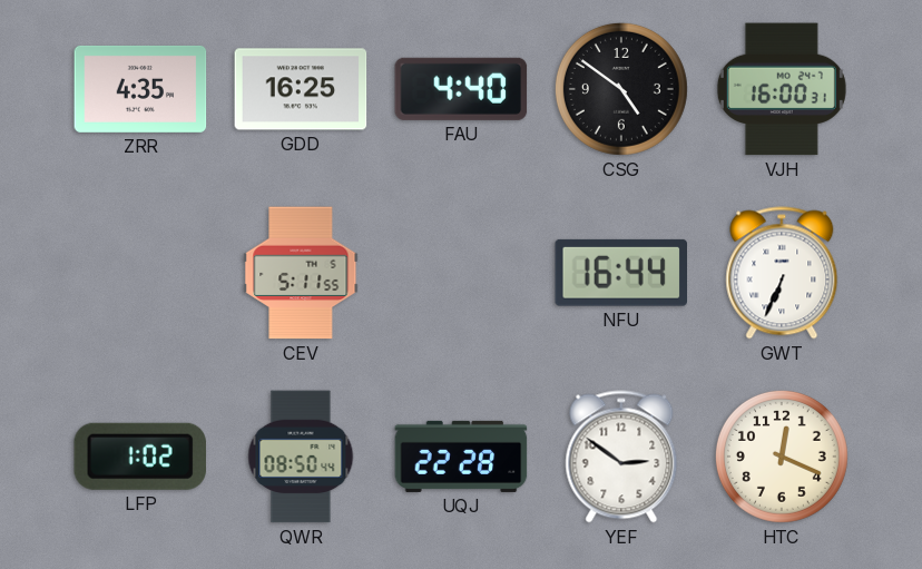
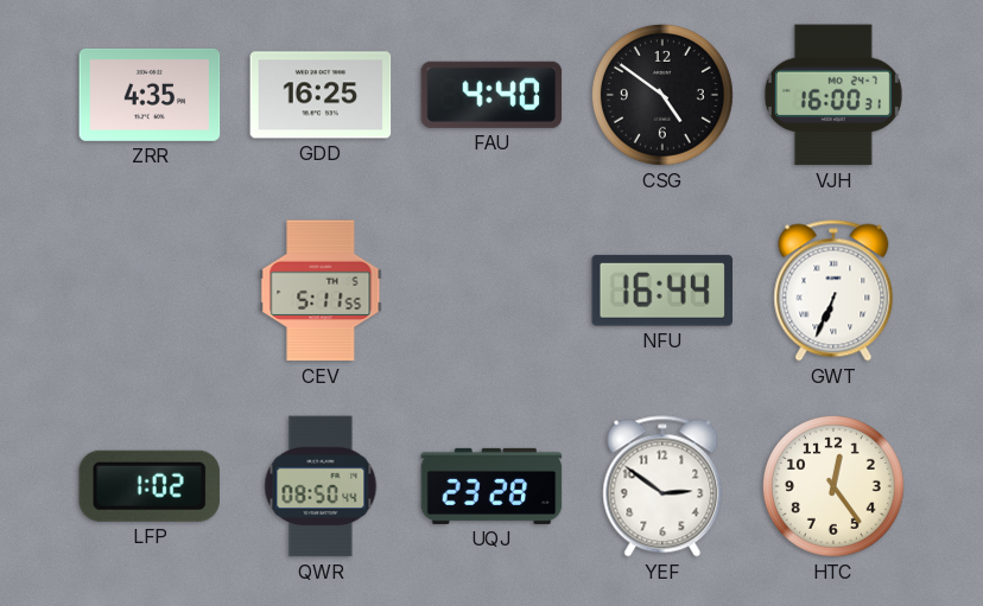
UQJ: 22:28 -> 23:28 (491, 486)
HTC: 12:19 -> 12:24 (833, 486)
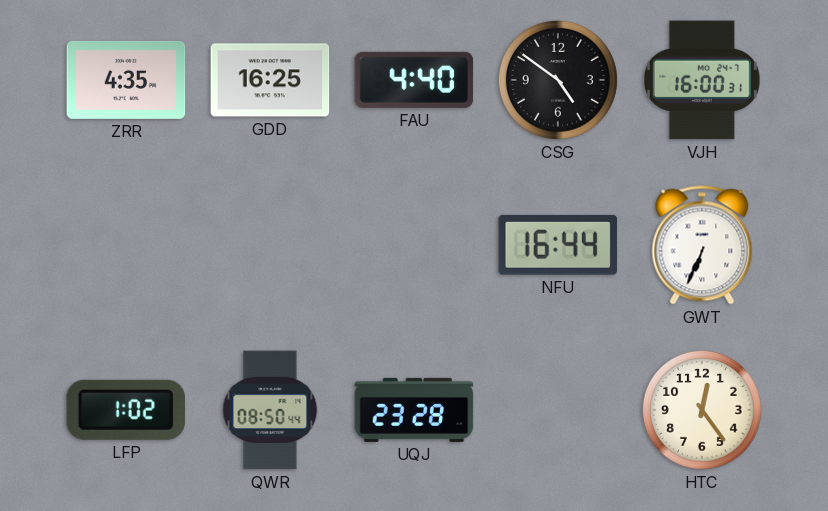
CEV: 5:11 -> none (321, 291)
YEF: 2:51 -> none (662, 486)
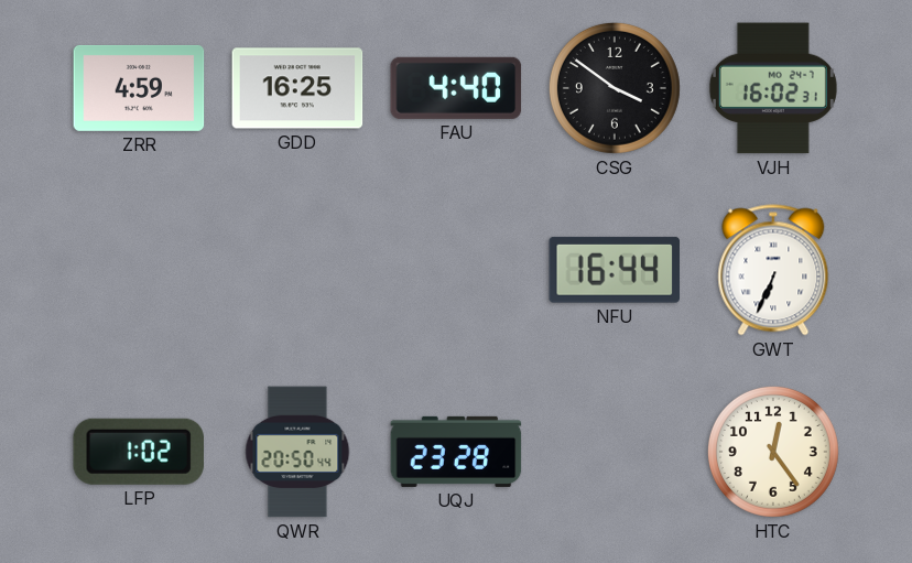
ZRR: 4:35 -> 4:59 (139, 88)
CSG: 4:51 -> 3:51 (615, 88)
VJH: 16:00 -> 16:02 (773, 88)
QWR: 08:50 -> 20:50 (297, 452)
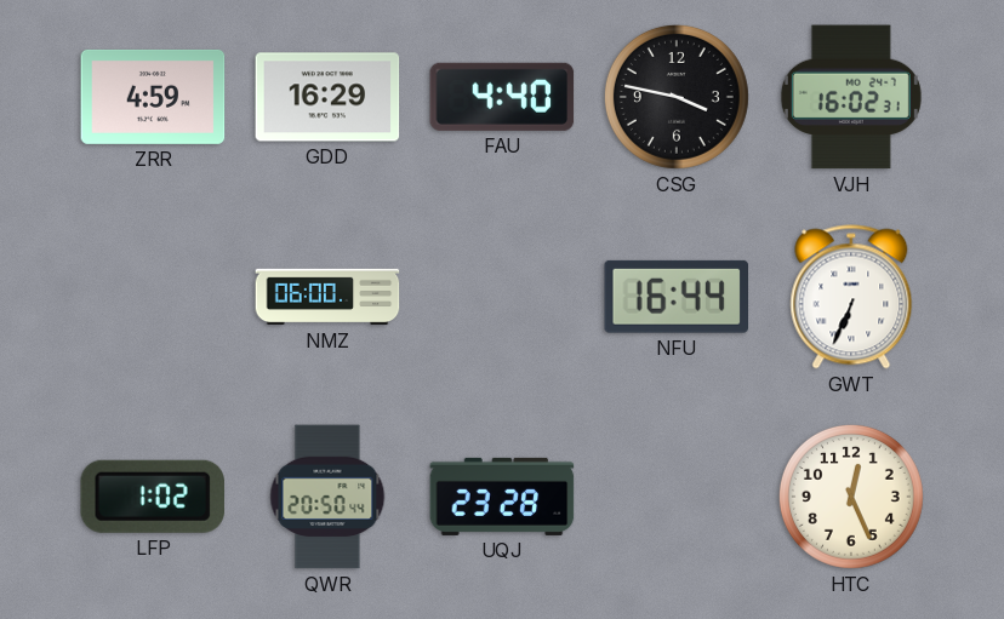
GDD: 16:25 -> 16:29 (327, 97)
CSG: 3:51 -> 3:47 (677, 97)
NMZ: none -> 06:00 (327, 297)
HTC: 12:24 -> 12:26 (851, 497)
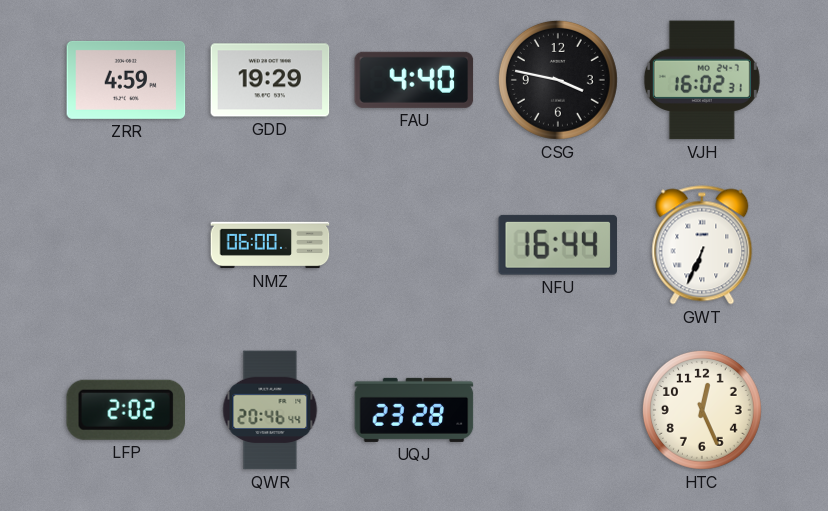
GDD: 16:29 -> 19:29 (270, 80)
LFP: 1:02 -> 2:02 (126, 410)
QWR: 20:50 -> 20:46 (270, 410)
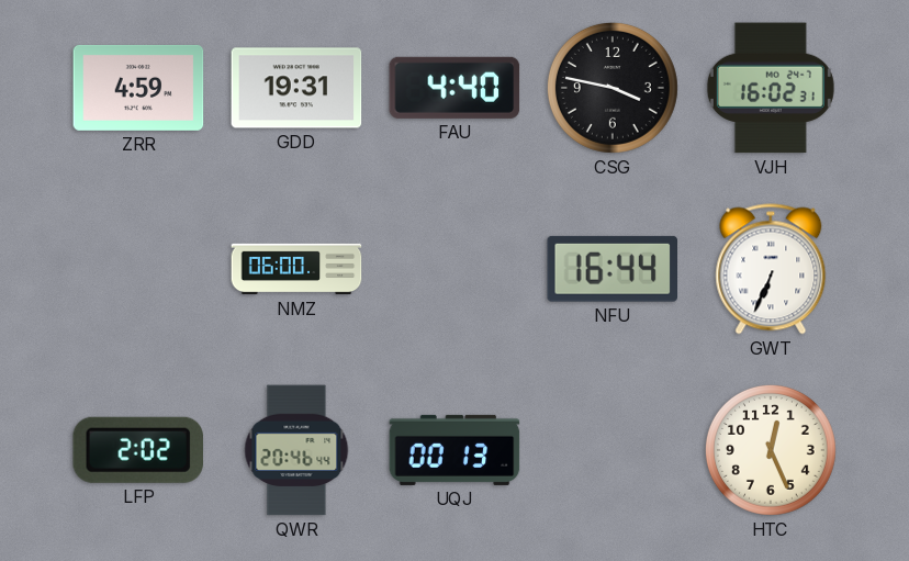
GDD: 19:29 -> 19:31 (296, 88)
UQJ: 23:28 -> 00:13 (454, 450)
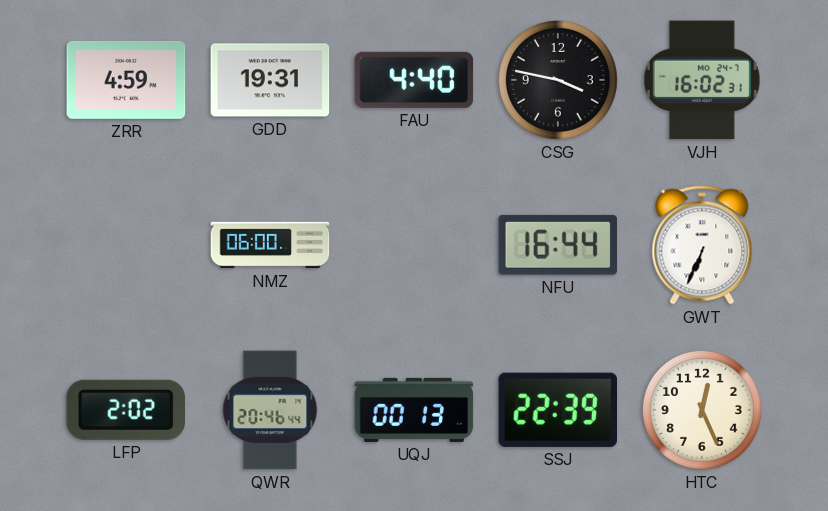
SSJ: none -> 22:39 (557, 410)
